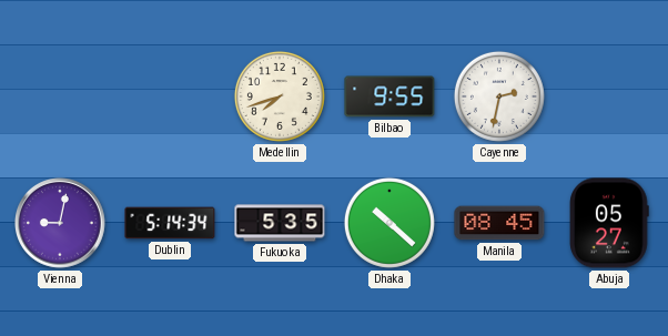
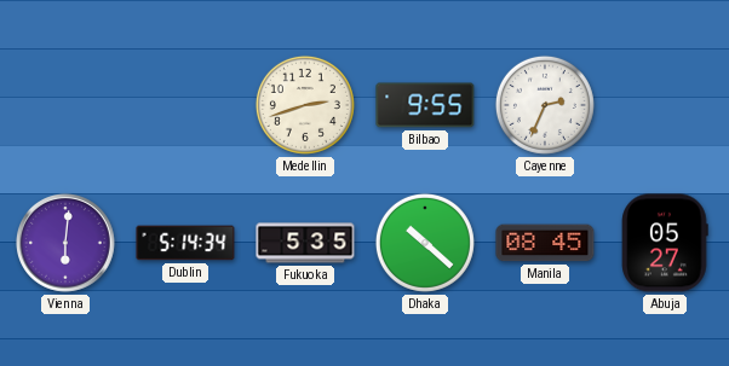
Medellin: 7:42 -> 2:42 (305, 105)
Cayenne: 2:32 -> 2:34 (545, 105)
Vienna: 9:02 -> 6:01 (67, 244)
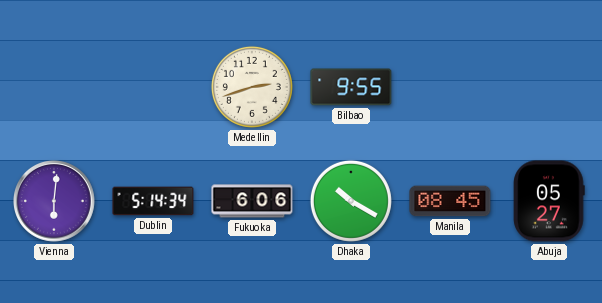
Cayenne: 2:34 -> none (545, 105)
Fukuoka: 5:35 -> 6:06 (252, 201)
Dhaka: 10:22 -> 10:20 (351, 201)
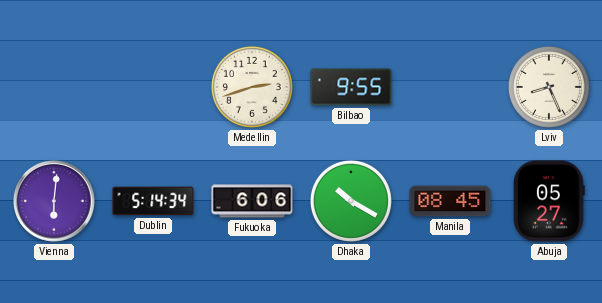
Lviv: none -> 8:26 (549, 87)
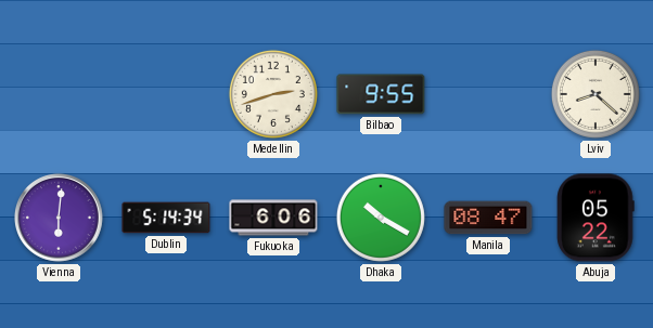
Lviv: 8:26 -> 8:22 (596, 94)
Manila: 08:45 -> 08:47 (488, 218)
Abuja: 05:27 -> 05:22 (596, 218)
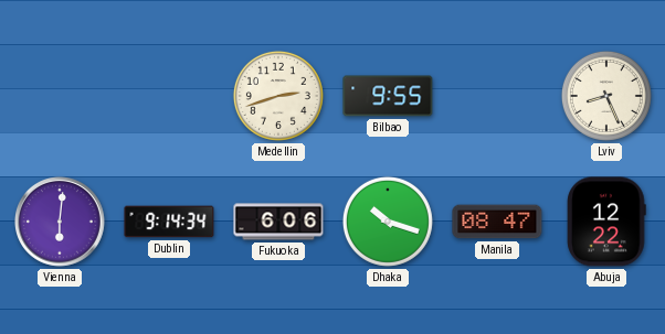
Lviv: 8:22 -> 8:26 (606, 96)
Dublin: 5:14 -> 9:14 (169, 222)
Dhaka: 10:20 -> 10:18 (388, 222)
Abuja: 05:22 -> 12:22 (606, 222)
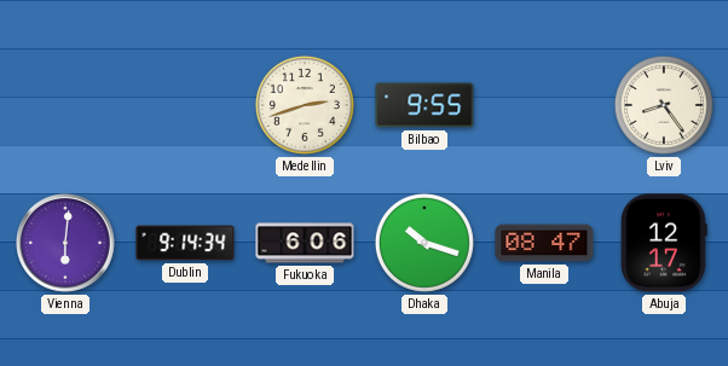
Lviv: 8:26 -> 8:24 (664, 105)
Abuja: 12:22 -> 12:17 (664, 243)
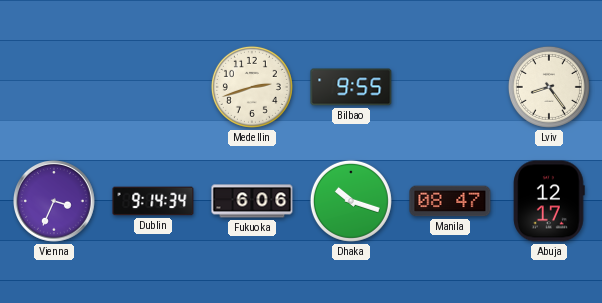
Vienna: 6:01 -> 3:34 (55, 202)
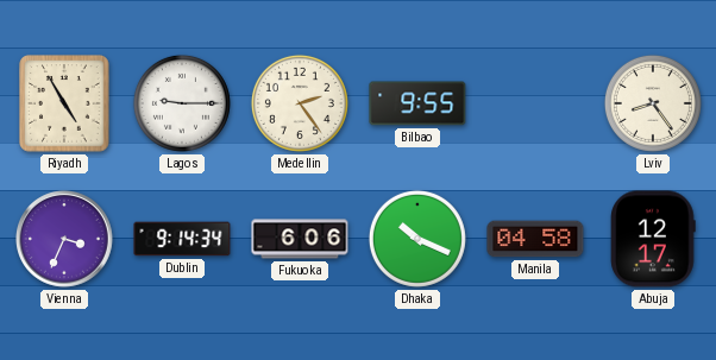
Riyadh: none -> 4:55 (64, 103)
Lagos: none -> 9:15 (182, 103)
Medellin: 2:42 -> 2:24 (300, 103)
Dhaka: 10:18 -> 10:19 (417, 239)
Manila: 08:47 -> 04:58 (535, 239)
